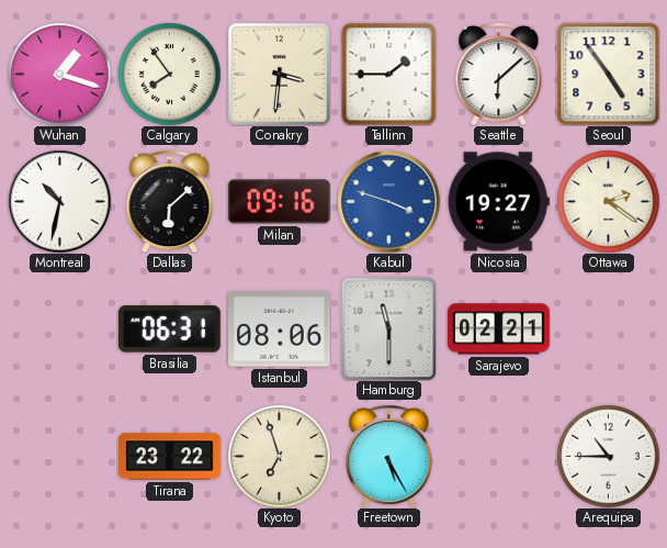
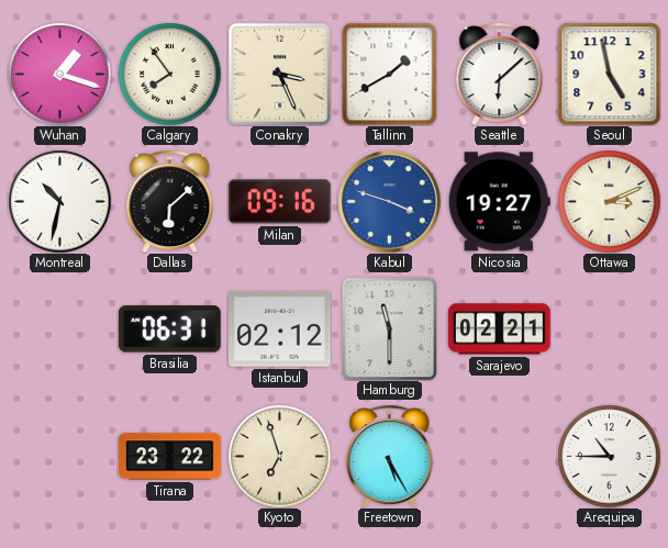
Conakry: 3:31 -> 3:26 (279, 74)
Tallinn: 1:45 -> 1:40 (390, 74)
Seoul: 4:54 -> 4:58 (609, 74)
Ottawa: 2:21 -> 3:11 (609, 201)
Istanbul: 08:06 -> 02:12 (280, 329)
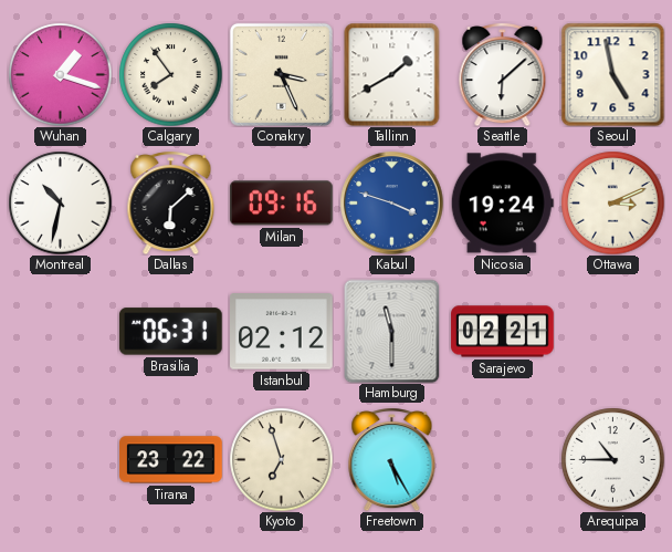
Nicosia: 19:27 -> 19:24 (502, 204)
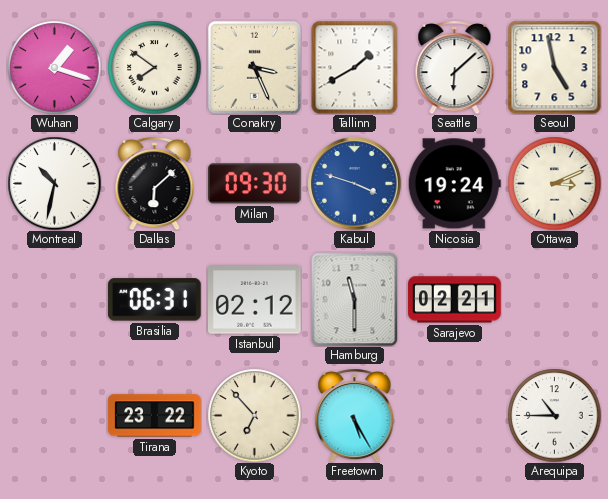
Calgary: 7:54 -> 7:51 (154, 67)
Milan: 09:16 -> 09:30 (254, 184)
Kyoto: 6:57 -> 6:53 (254, 415)
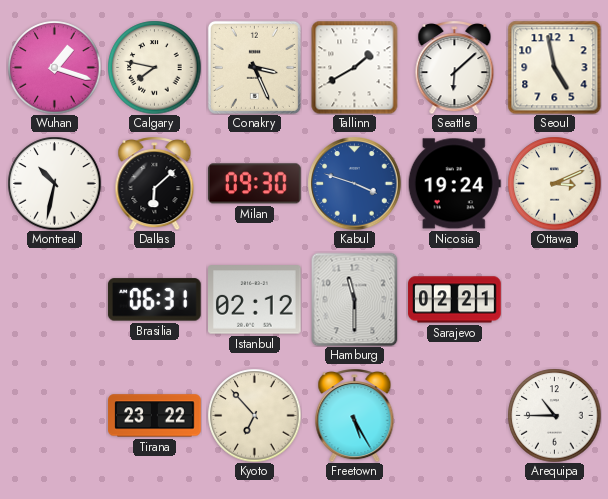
Calgary: 7:51 -> 7:47 (154, 67)
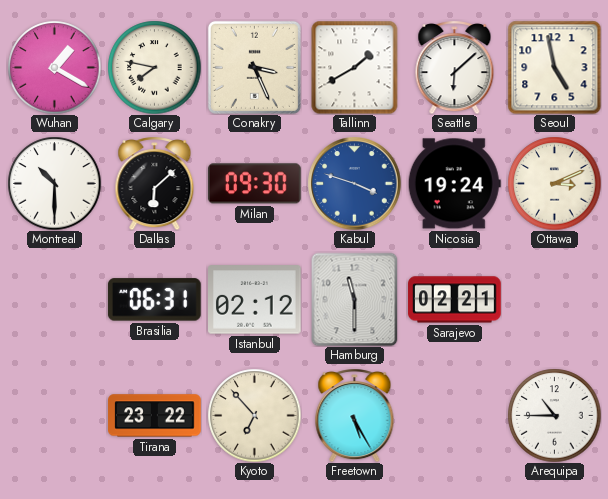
Wuhan: 1:18 -> 1:20 (54, 67)
Montreal: 10:32 -> 10:30 (54, 183)
